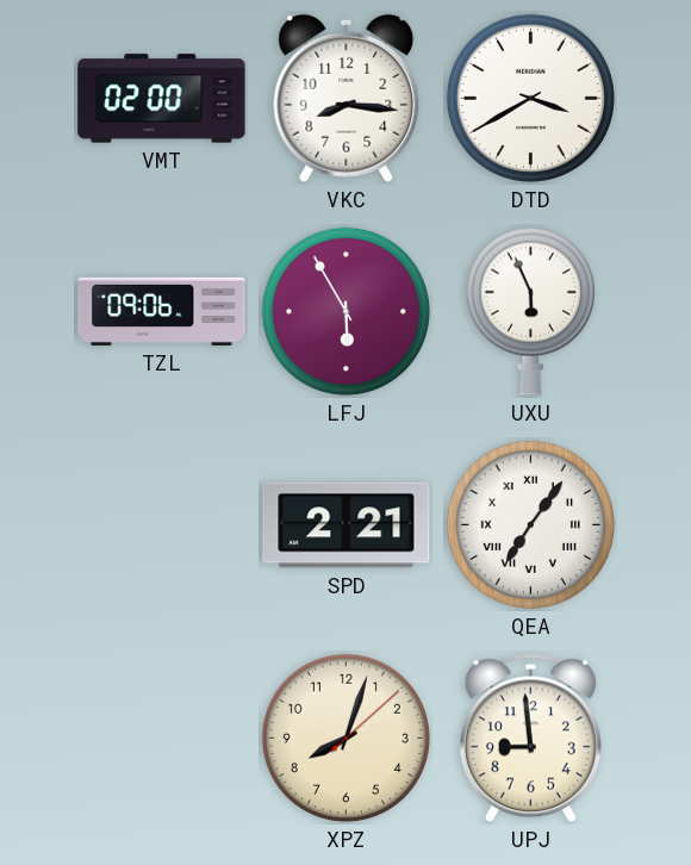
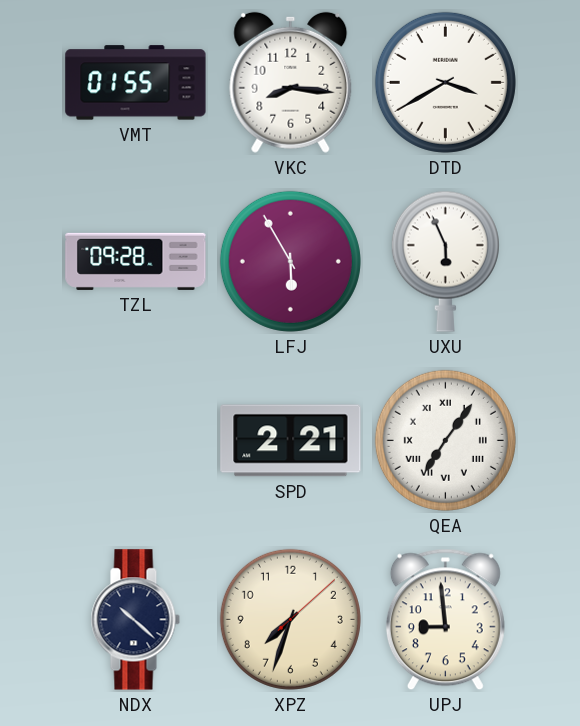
VMT: 02:00 -> 01:55 (136, 83)
TZL: 09:06 -> 09:28 (136, 261)
NDX: none -> 10:22 (135, 620)
XPZ: 8:03 -> 7:33 (290, 619)
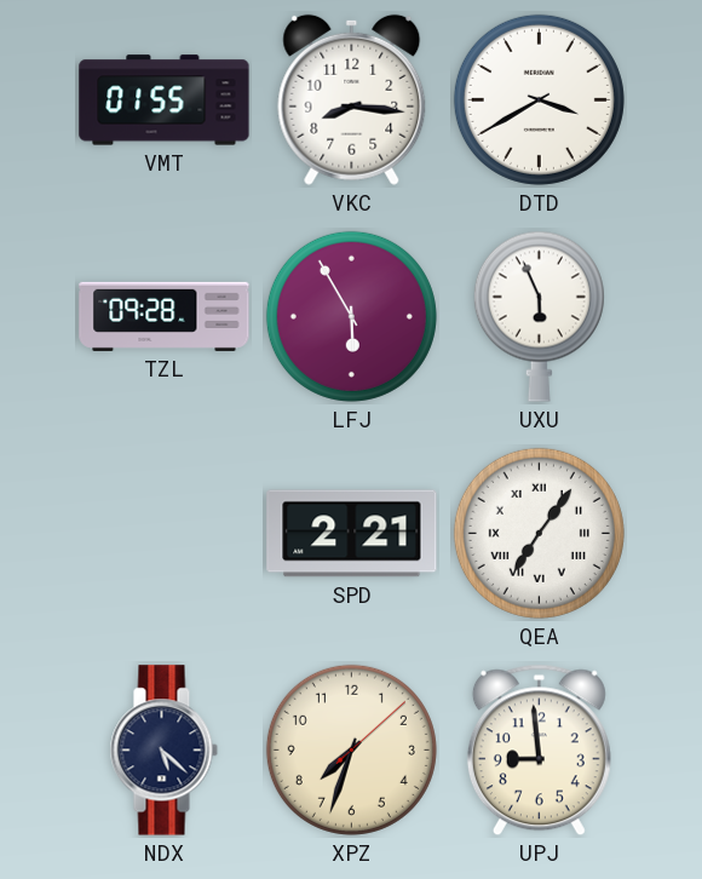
NDX: 10:22 -> 5:22 (163, 751)
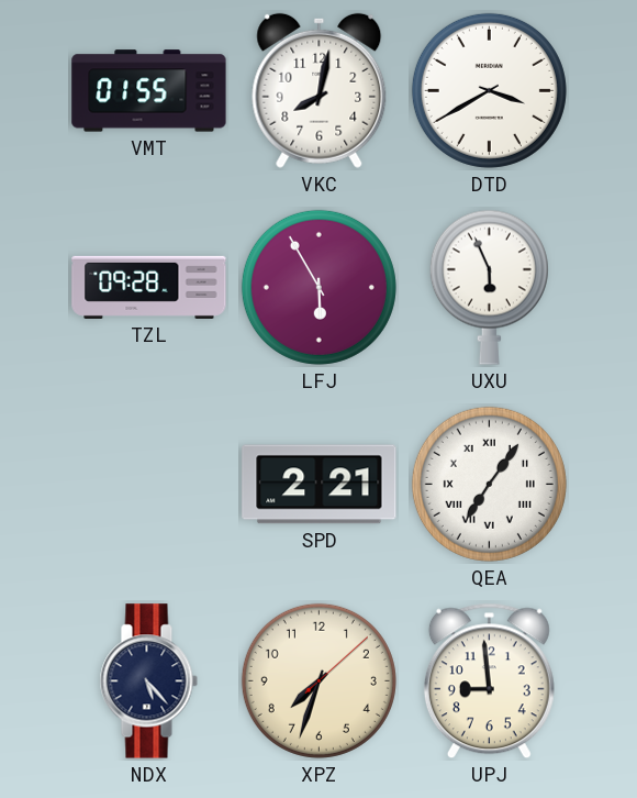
VKC: 8:16 -> 8:02 (320, 90)
NDX: 5:22 -> 5:23 (148, 681)
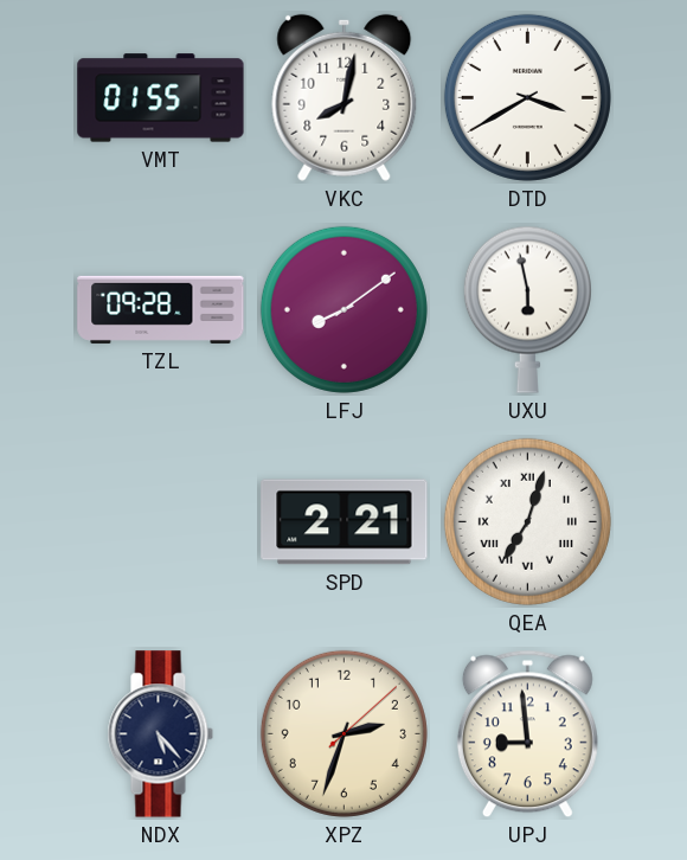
LFJ: 5:55 -> 8:09 (343, 309)
UXU: 5:56 -> 5:58 (527, 309)
QEA: 7:06 -> 7:03 (527, 521)
XPZ: 7:33 -> 2:33 (343, 733)
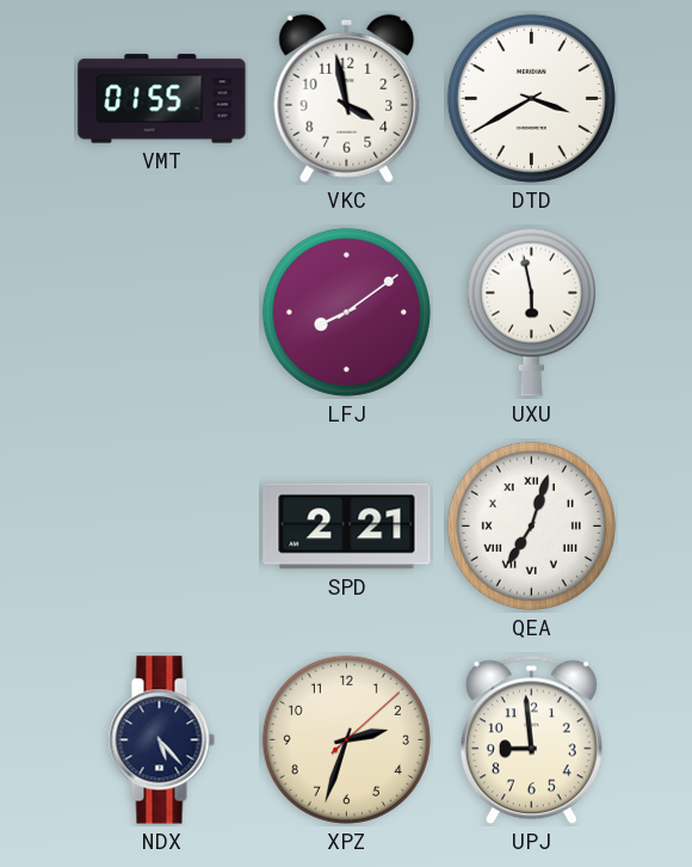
VKC: 8:02 -> 3:58 (347, 98)
TZL: 09:28 -> none (161, 309)
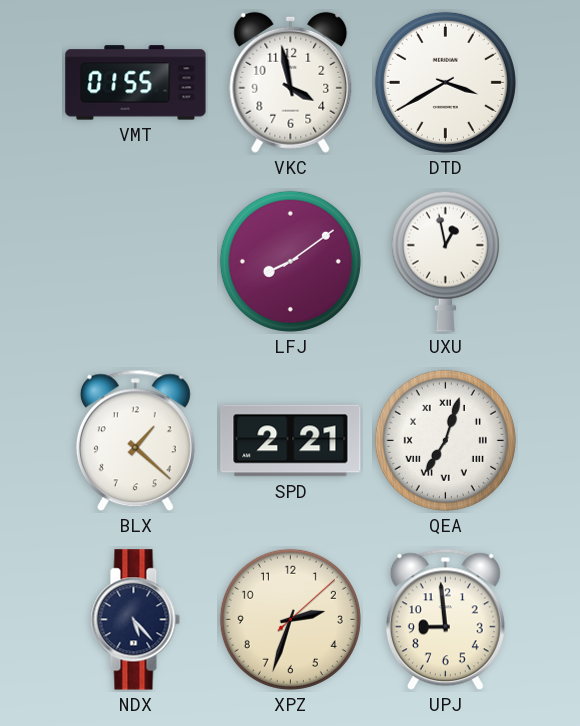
UXU: 5:58 -> 12:58 (445, 261)
BLX: none -> 1:22 (135, 441)
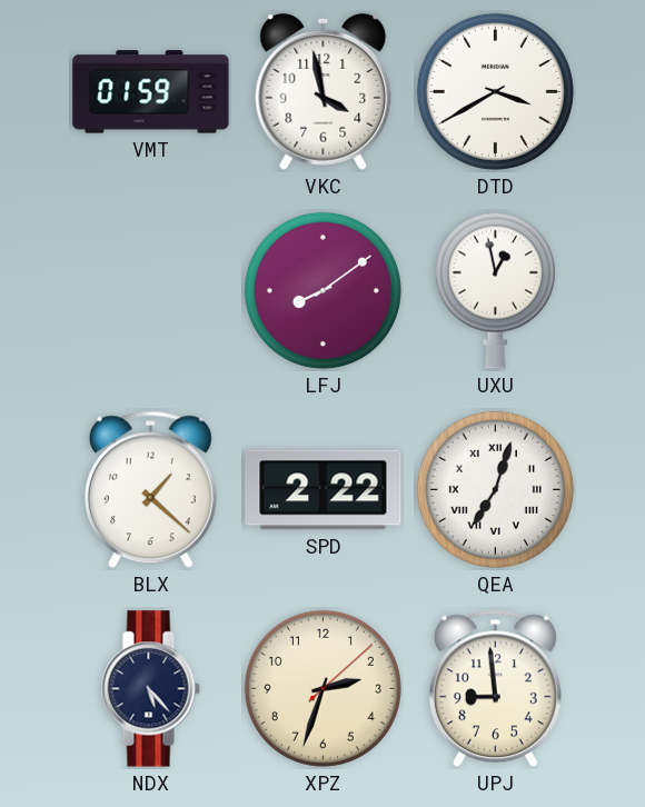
VMT: 01:55 -> 01:59 (151, 92)
SPD: 2:21 -> 2:22 (324, 490)
